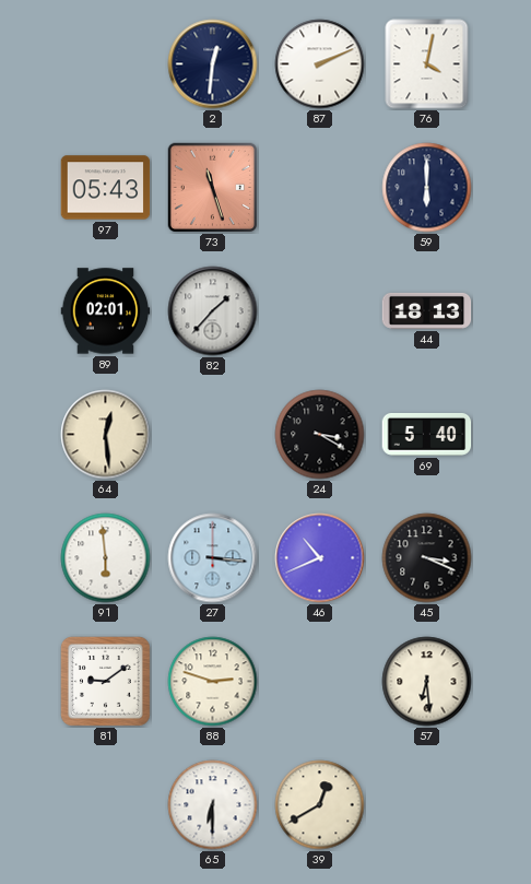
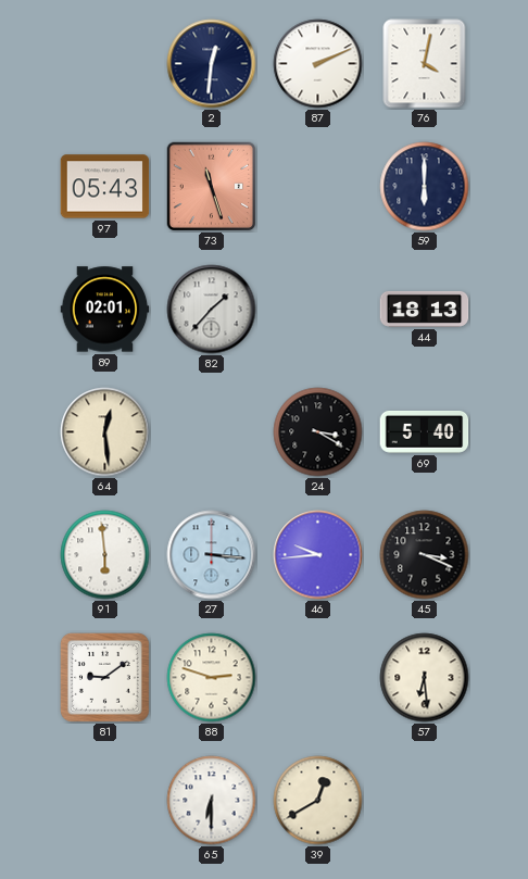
46: 10:41 -> 9:44 (318, 555)
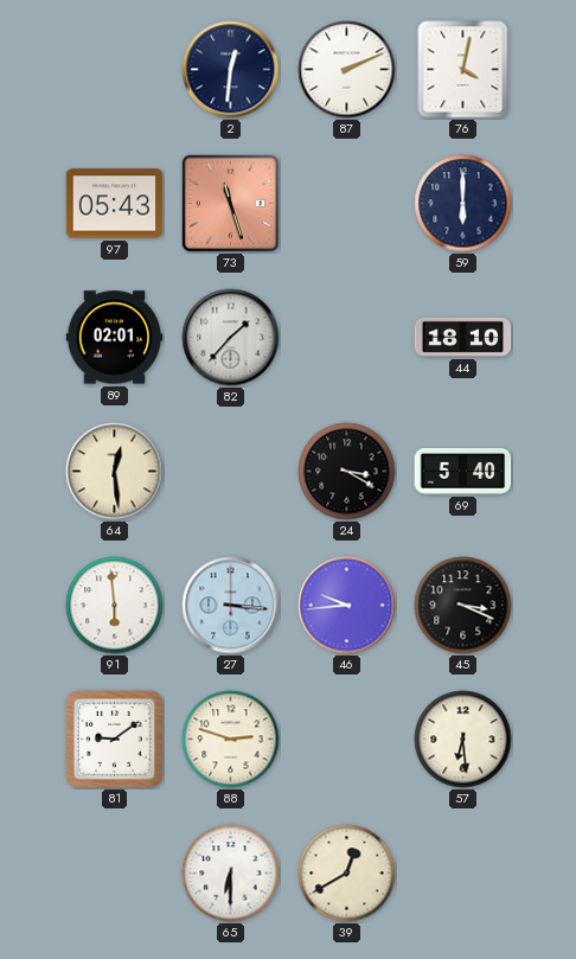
44: 18:13 -> 18:10 (463, 337)
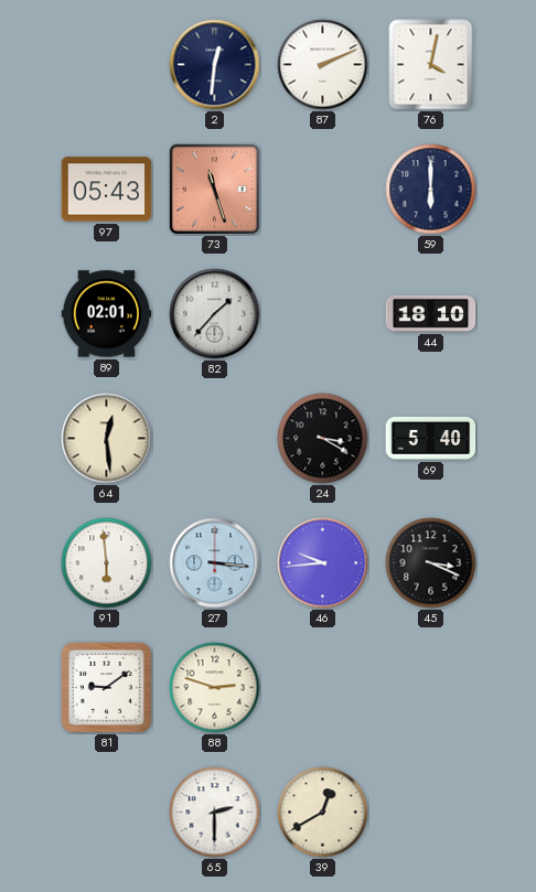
57: 6:29 -> none (463, 740)
65: 6:30 -> 2:30 (215, 813)
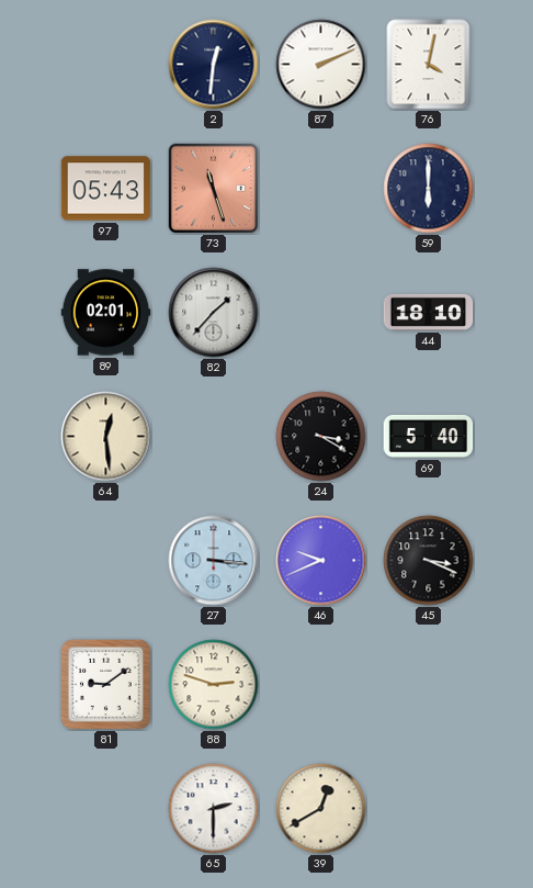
91: 5:59 -> none (107, 563)
46: 9:44 -> 9:41 (321, 561)
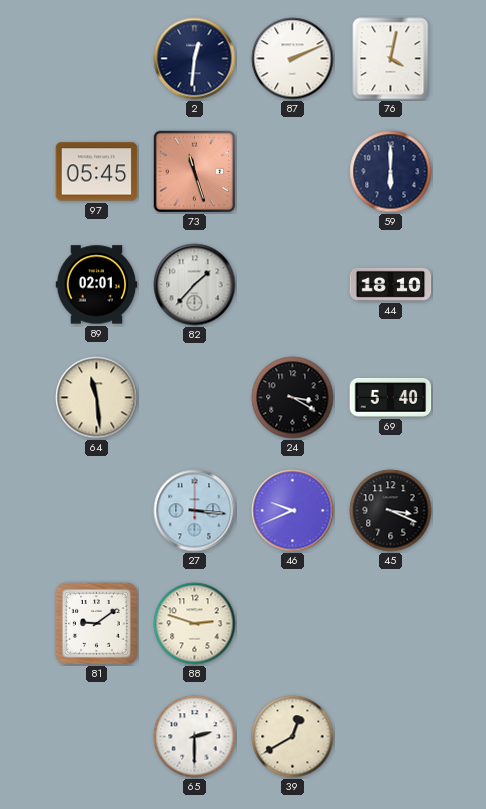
97: 05:43 -> 05:45 (97, 172)
64: 12:29 -> 11:29 (97, 398)
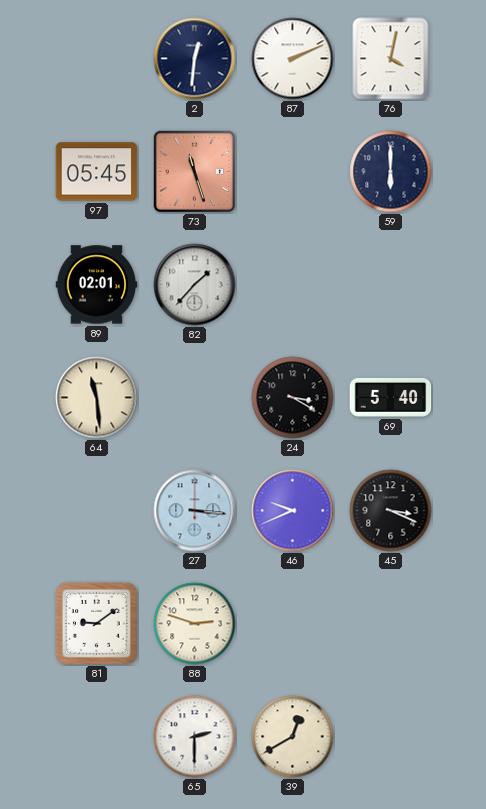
44: 18:10 -> none (391, 284)
